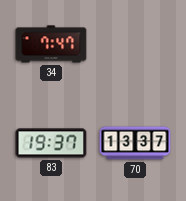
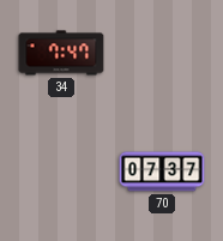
83: 19:37 -> none (51, 143)
70: 13:37 -> 07:37 (162, 171)
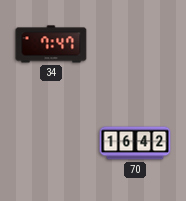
70: 07:37 -> 16:42 (135, 143)
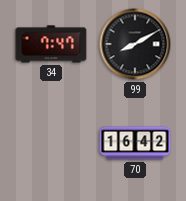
99: none -> 8:10 (135, 44)
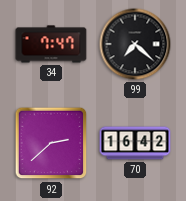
99: 8:10 -> 7:22 (135, 44)
92: none -> 2:38 (51, 143)
